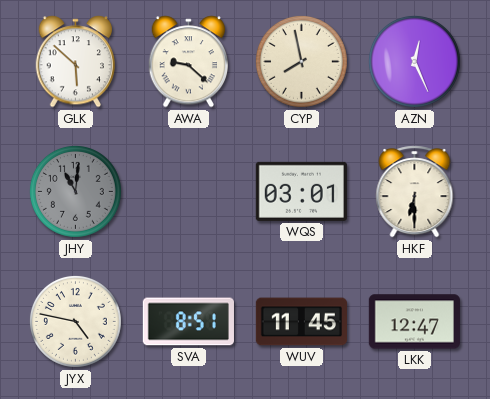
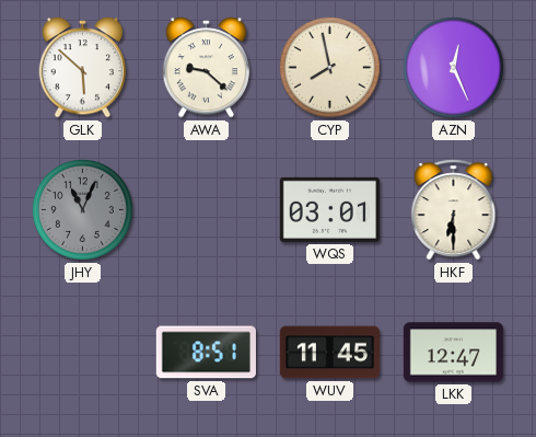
JHY: 11:01 -> 11:04 (82, 209)
JYX: 4:47 -> none (75, 321)
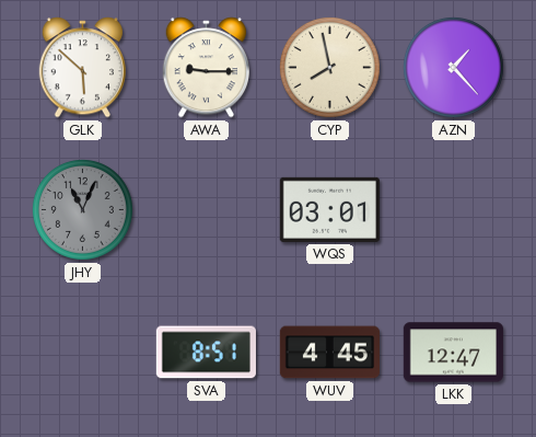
AWA: 9:22 -> 9:15 (207, 68)
AZN: 12:26 -> 1:23 (453, 67)
HKF: 6:30 -> none (454, 210)
WUV: 11:45 -> 4:45 (329, 353)
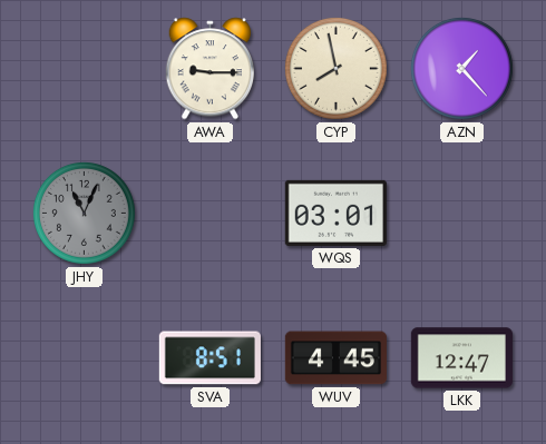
GLK: 5:52 -> none (83, 68)
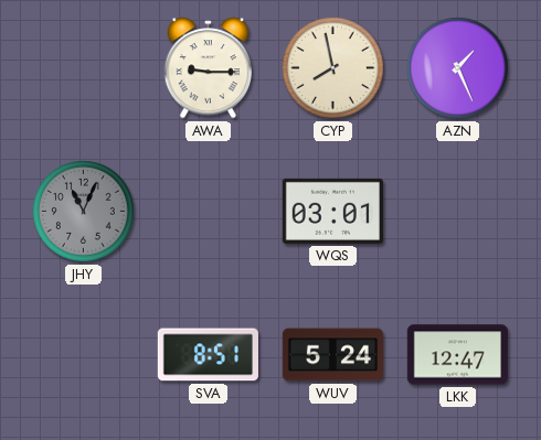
AZN: 1:23 -> 1:26 (457, 67)
WUV: 4:45 -> 5:24 (332, 355)
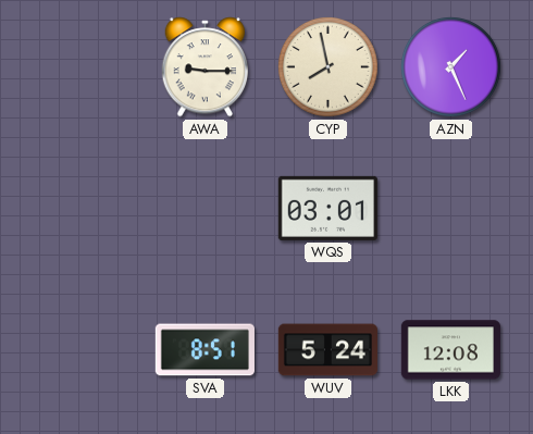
JHY: 11:04 -> none (83, 211)
LKK: 12:47 -> 12:08 (450, 350)
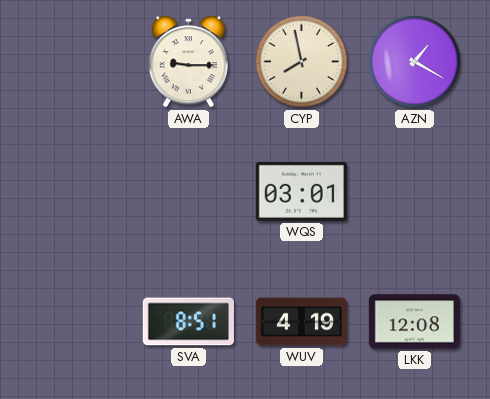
AZN: 1:26 -> 1:20 (414, 61)
WUV: 5:24 -> 4:19 (301, 322)
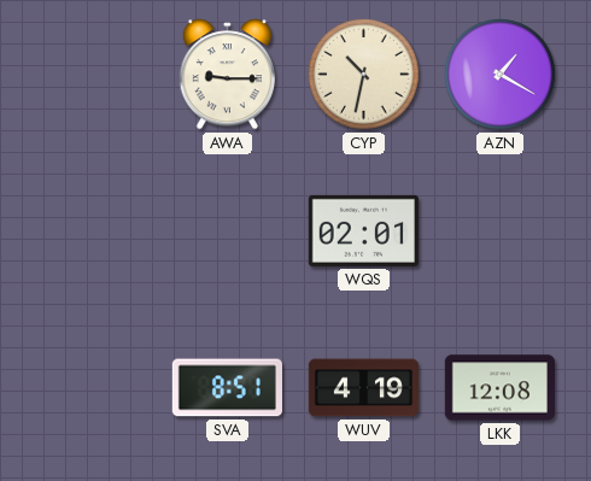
CYP: 7:58 -> 10:32 (363, 74)
WQS: 03:01 -> 02:01 (363, 230)
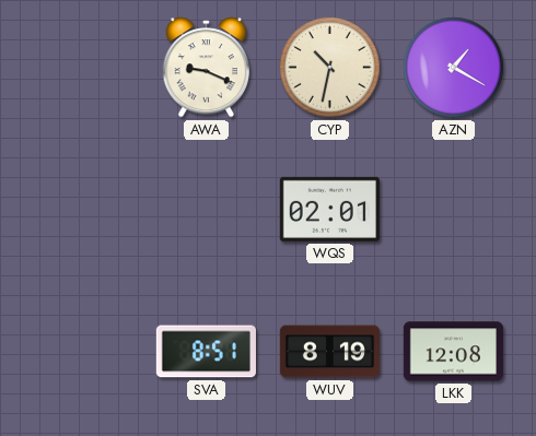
AWA: 9:15 -> 9:19 (207, 68)
WUV: 4:19 -> 8:19 (329, 352)
